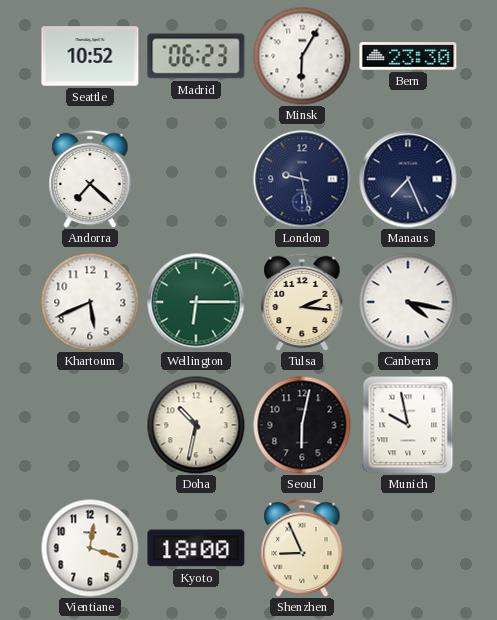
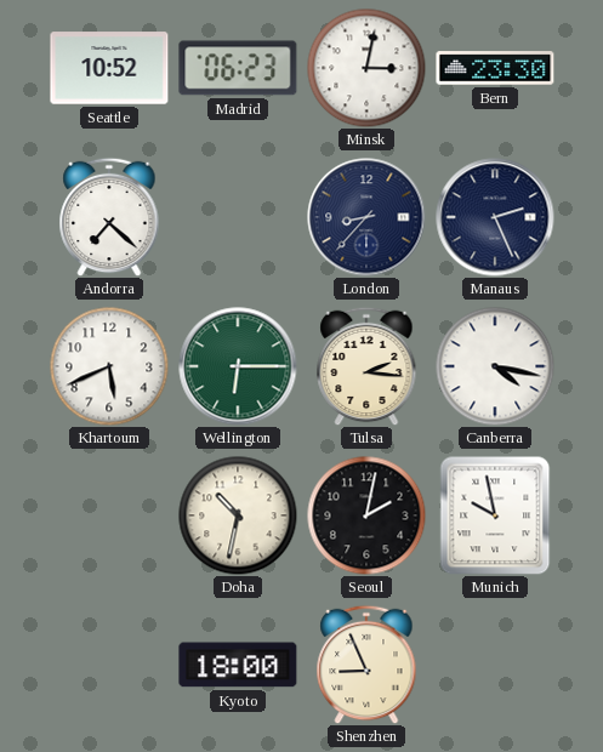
Minsk: 6:05 -> 3:02 (366, 68)
London: 9:28 -> 8:37 (366, 217)
Manaus: 7:26 -> 2:26 (495, 217)
Seoul: 6:02 -> 2:02 (366, 515)
Vientiane: 12:18 -> none (90, 548)
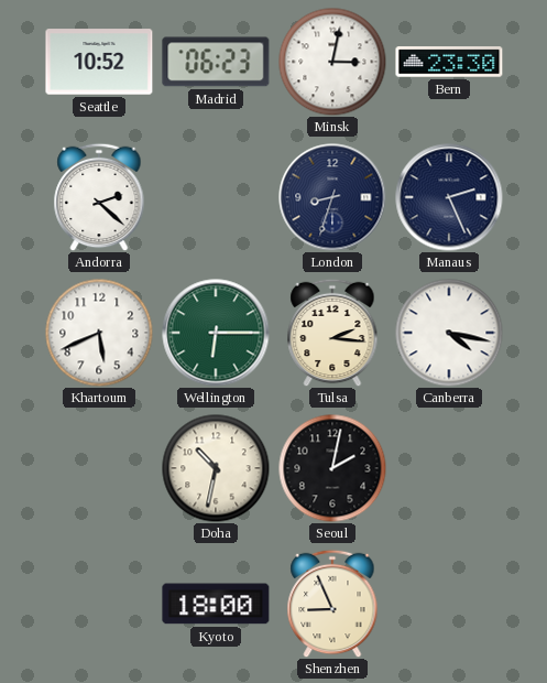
Andorra: 7:22 -> 2:22 (99, 197)
London: 8:37 -> 8:33 (332, 197)
Munich: 9:58 -> none (495, 515)
